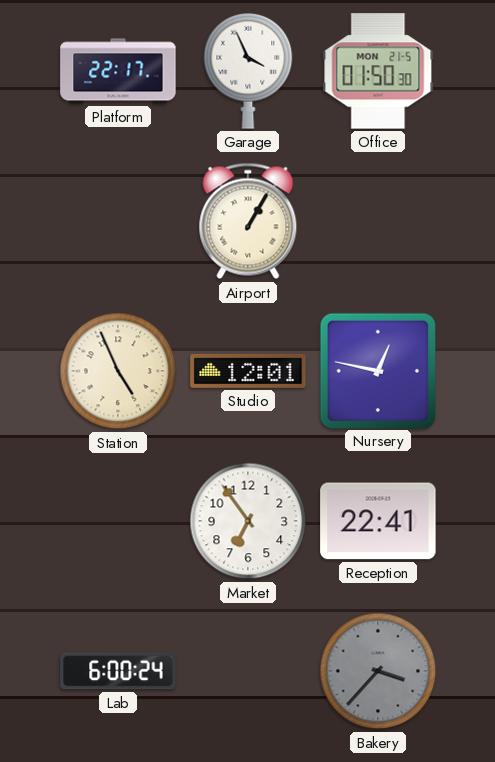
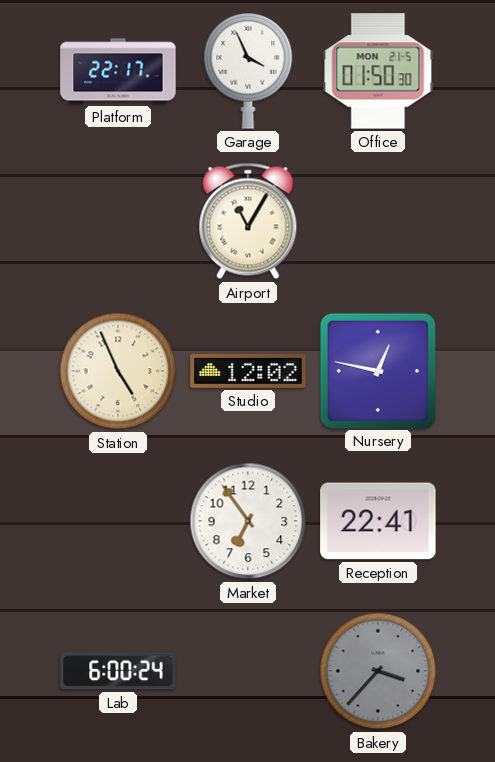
Airport: 1:05 -> 11:05 (248, 221)
Studio: 12:01 -> 12:02 (248, 371)
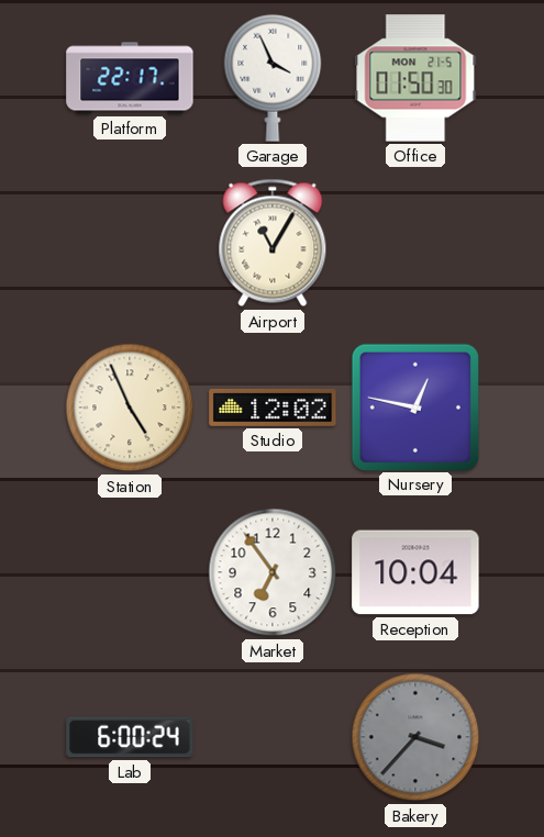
Reception: 22:41 -> 10:04 (415, 572)
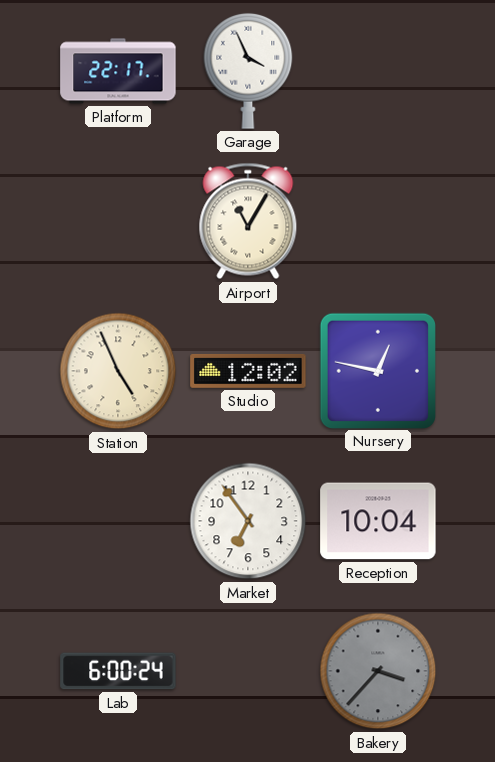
Office: 01:50 -> none (415, 78)
